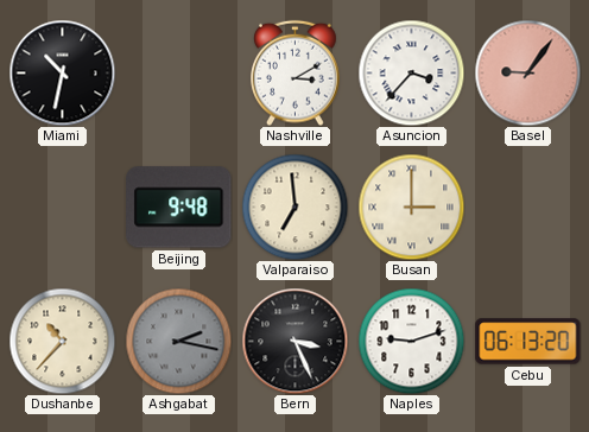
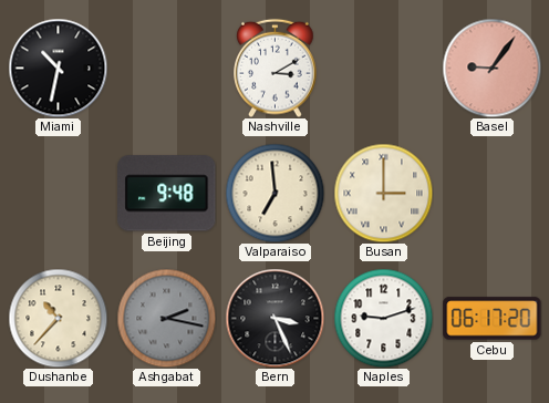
Asuncion: 3:37 -> none (411, 72)
Cebu: 06:13 -> 06:17 (493, 319)
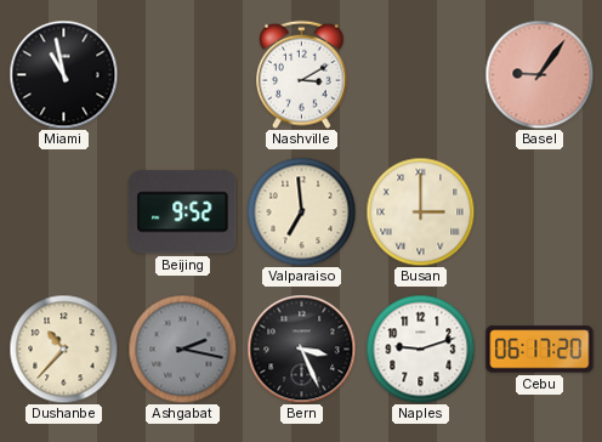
Miami: 10:32 -> 10:58 (63, 74)
Beijing: 9:48 -> 9:52 (183, 212)
